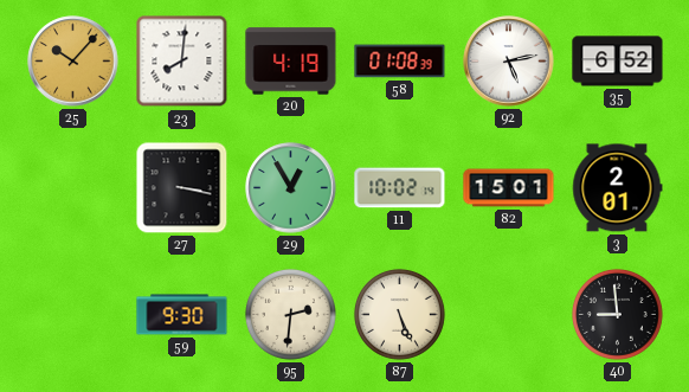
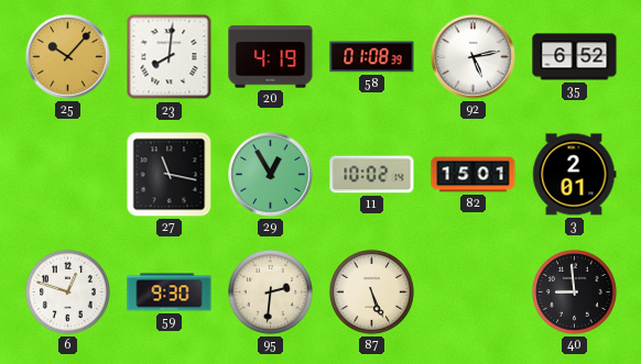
27: 3:17 -> 11:17 (170, 175)
6: none -> 12:48 (67, 291)
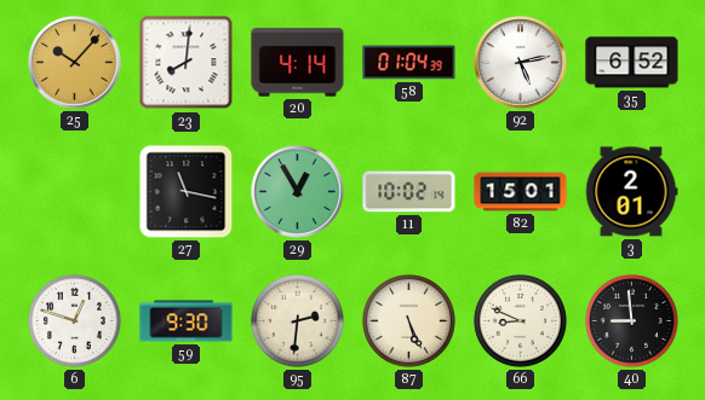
20: 4:19 -> 4:14 (298, 63)
58: 01:08 -> 01:04 (409, 63)
66: none -> 8:49 (520, 320)
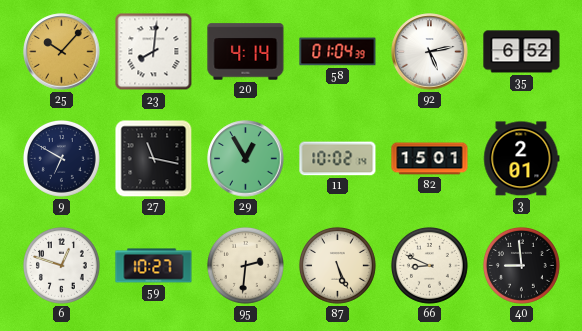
9: none -> 6:50 (61, 158)
59: 9:30 -> 10:27 (154, 266)
